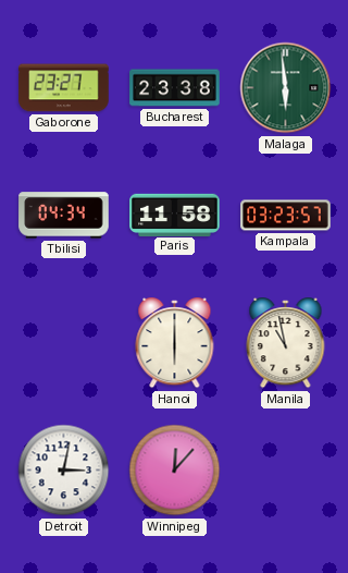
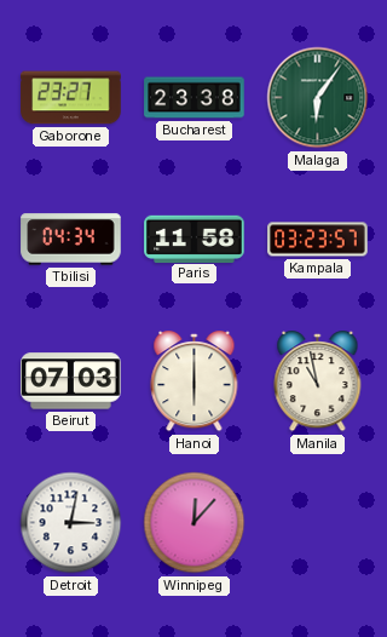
Malaga: 5:59 -> 6:06 (318, 98)
Beirut: none -> 07:03 (71, 381)
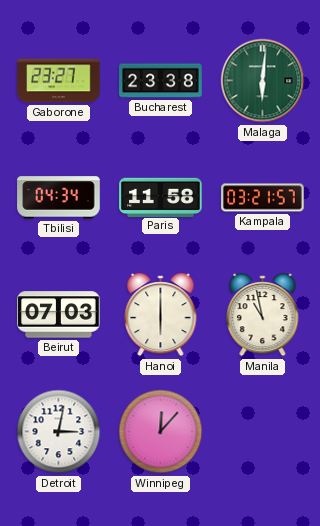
Malaga: 6:06 -> 6:01 (263, 81)
Kampala: 03:23 -> 03:21 (263, 198)
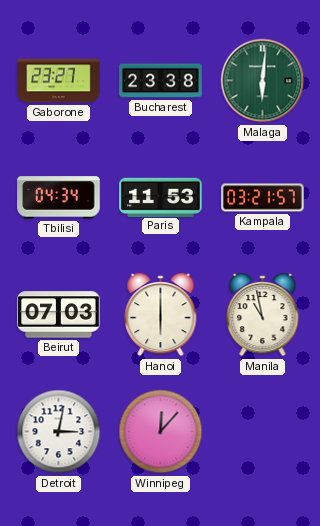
Paris: 11:58 -> 11:53 (161, 197)
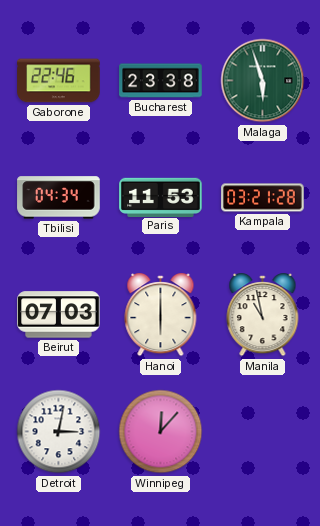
Gaborone: 23:27 -> 22:46 (59, 81)
Malaga: 6:01 -> 5:57 (263, 81)
Kampala: 03:21:57 -> 03:21:28 (263, 198)
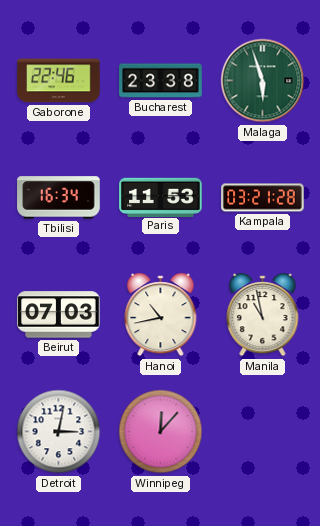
Tbilisi: 04:34 -> 16:34 (59, 198)
Hanoi: 6:00 -> 10:43 (161, 316)
